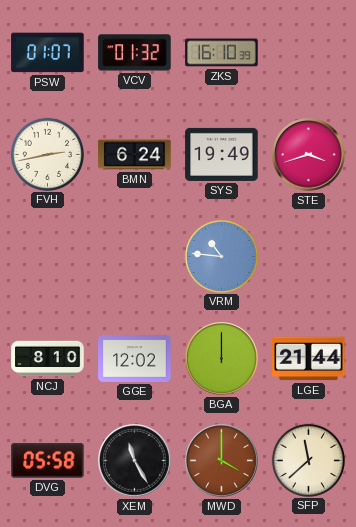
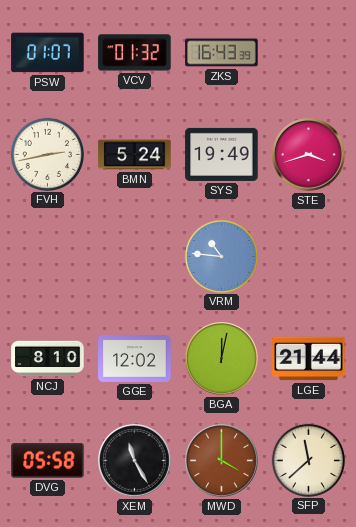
ZKS: 16:10 -> 16:43 (222, 53)
BMN: 6:24 -> 5:24 (135, 155)
BGA: 12:00 -> 12:02 (222, 359)
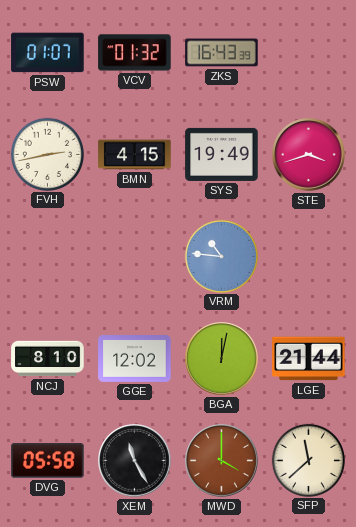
BMN: 5:24 -> 4:15 (135, 155)
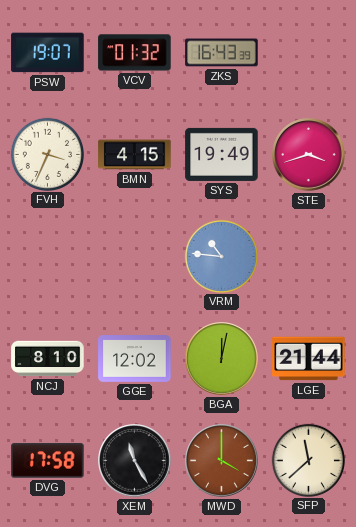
PSW: 01:07 -> 19:07 (48, 53)
FVH: 2:43 -> 3:34 (47, 154)
DVG: 05:58 -> 17:58 (48, 461)
